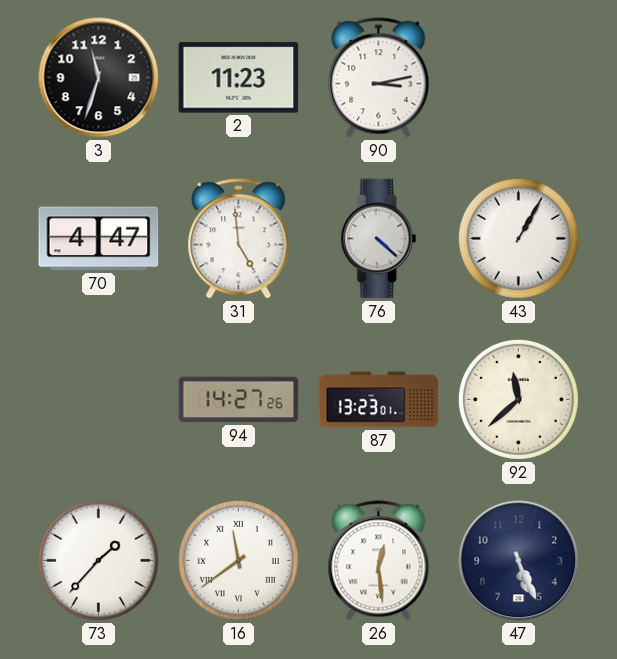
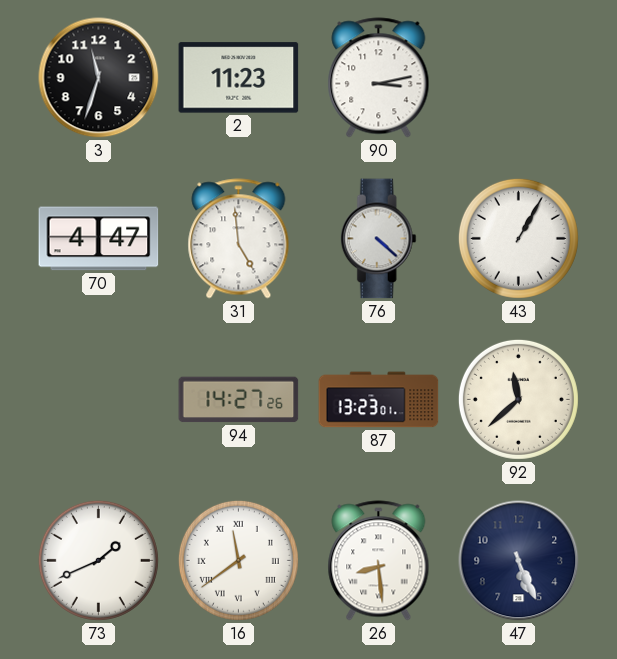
73: 1:37 -> 1:41 (98, 560)
26: 12:29 -> 8:29 (379, 561)
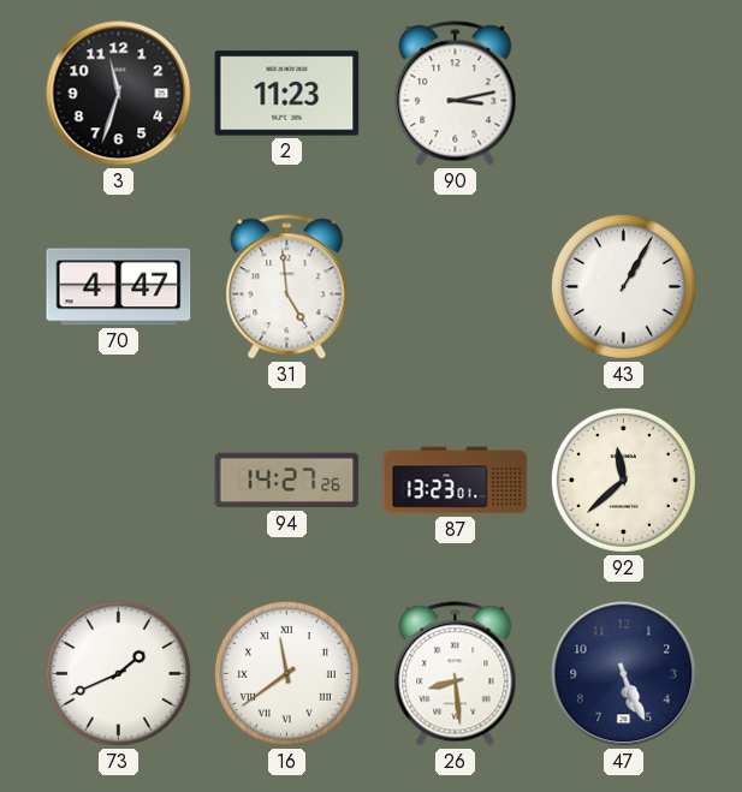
76: 4:22 -> none (378, 239)
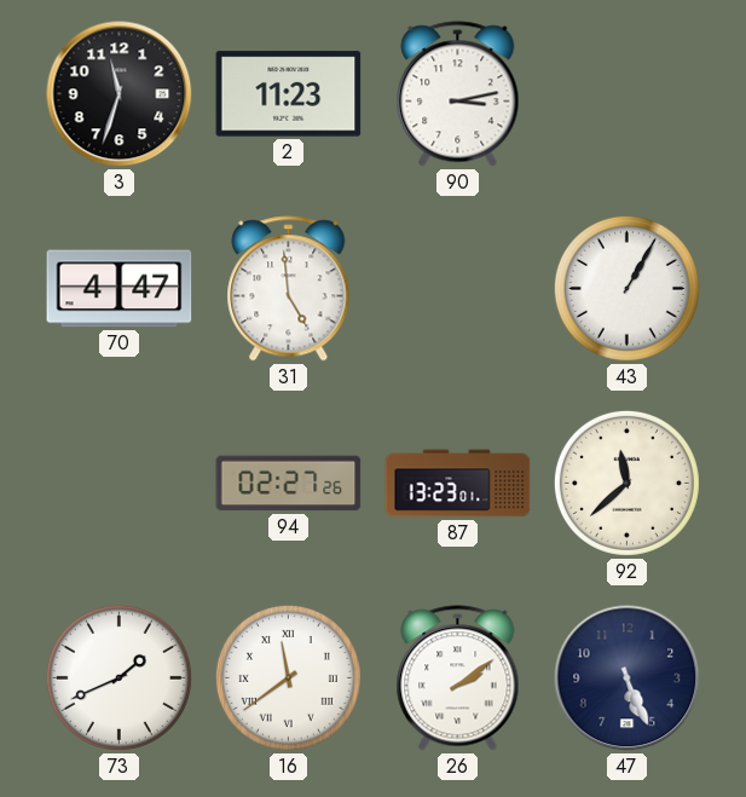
94: 14:27 -> 02:27 (289, 484)
26: 8:29 -> 2:09 (458, 678)
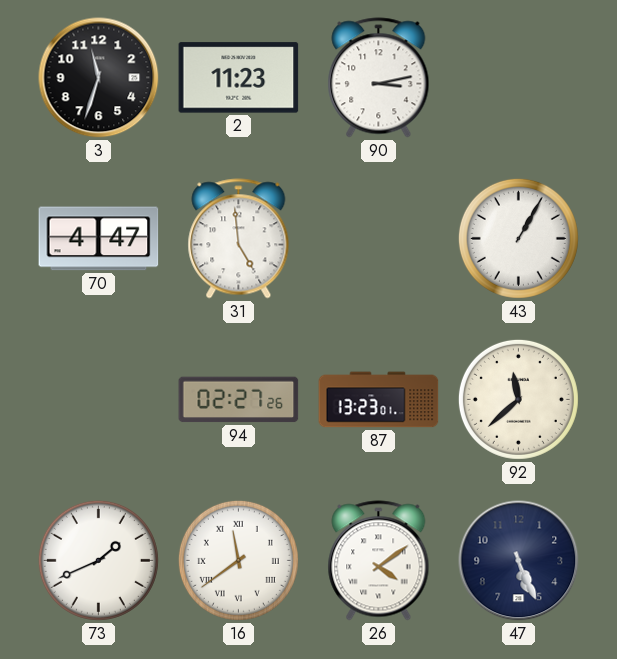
26: 2:09 -> 4:09 (379, 561)
